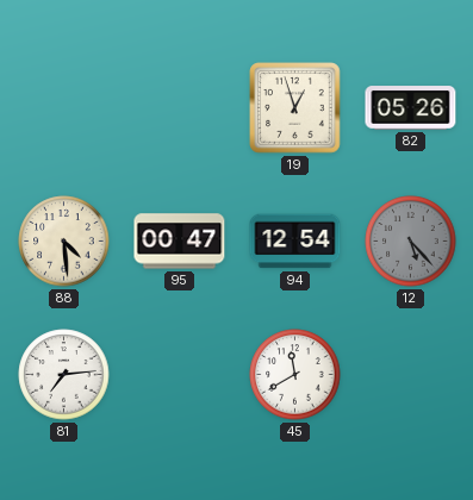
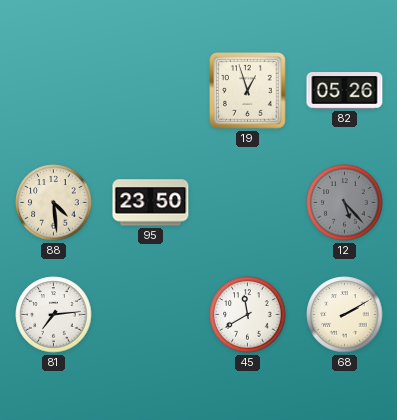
95: 00:47 -> 23:50 (151, 203)
94: 12:54 -> none (295, 242)
68: none -> 2:10 (345, 315)
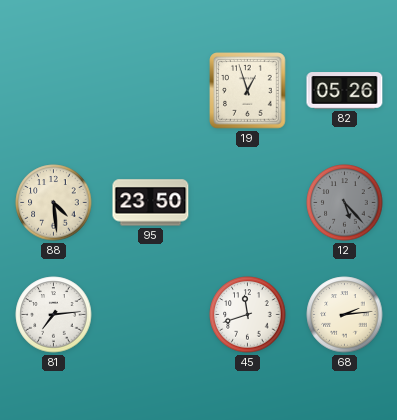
45: 11:40 -> 11:42 (248, 315)
68: 2:10 -> 2:14 (345, 315)
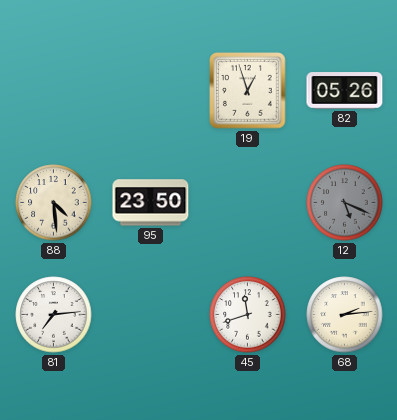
12: 5:23 -> 5:19 (345, 203)
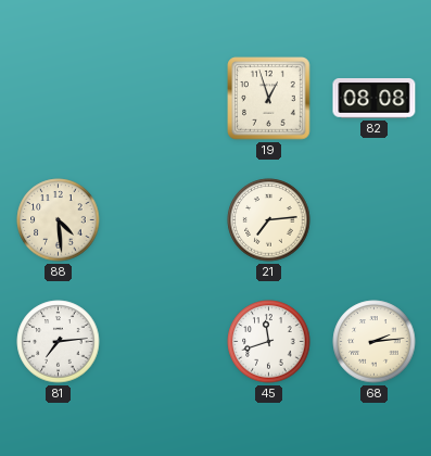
82: 05:26 -> 08:08 (375, 99)
95: 23:50 -> none (151, 203)
21: none -> 7:14 (269, 220)
12: 5:19 -> none (345, 203)
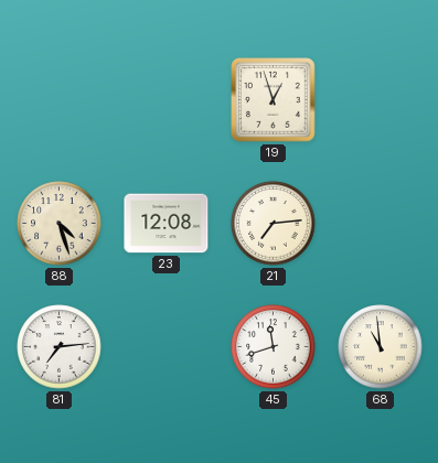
82: 08:08 -> none (375, 99)
88: 4:29 -> 4:27 (60, 224)
23: none -> 12:08 (167, 224)
68: 2:14 -> 10:59 (381, 347)
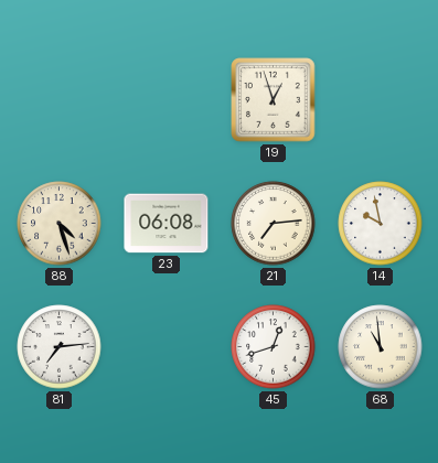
23: 12:08 -> 06:08 (167, 224)
14: none -> 9:58 (381, 224)
45: 11:42 -> 12:42 (274, 347)
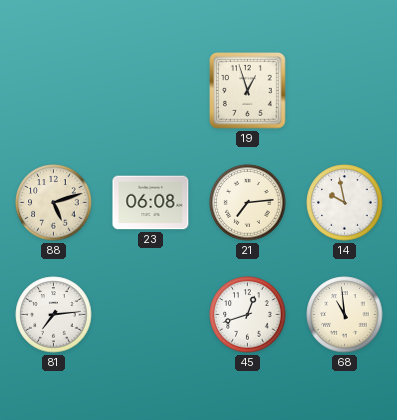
88: 4:27 -> 5:12 (54, 203)
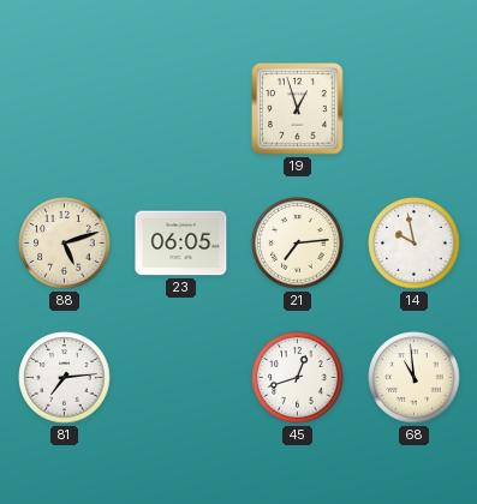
23: 06:08 -> 06:05 (181, 244)
